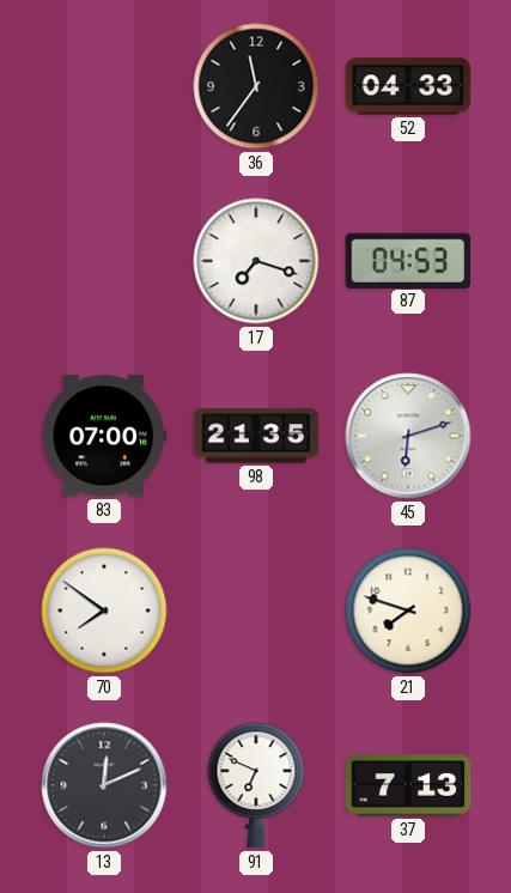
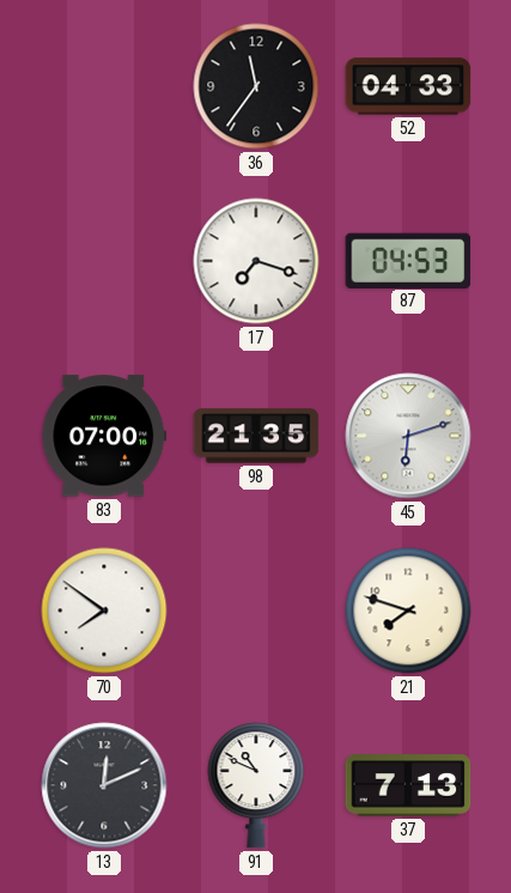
91: 6:49 -> 10:49 (256, 785)
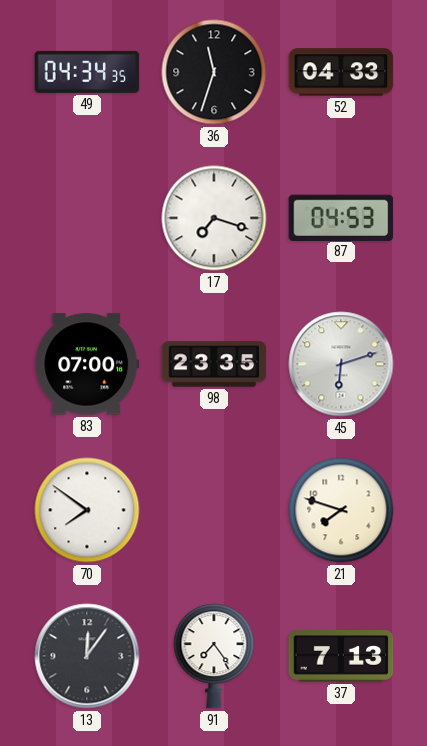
49: none -> 04:34 (87, 72)
36: 11:36 -> 11:33 (214, 72)
98: 21:35 -> 23:35 (214, 364)
13: 12:11 -> 12:06 (87, 656)
91: 10:49 -> 7:24 (214, 656)
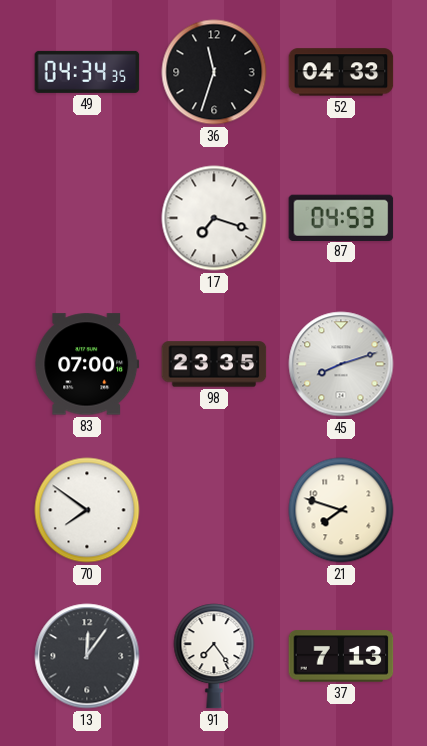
45: 6:12 -> 8:12 (341, 364)
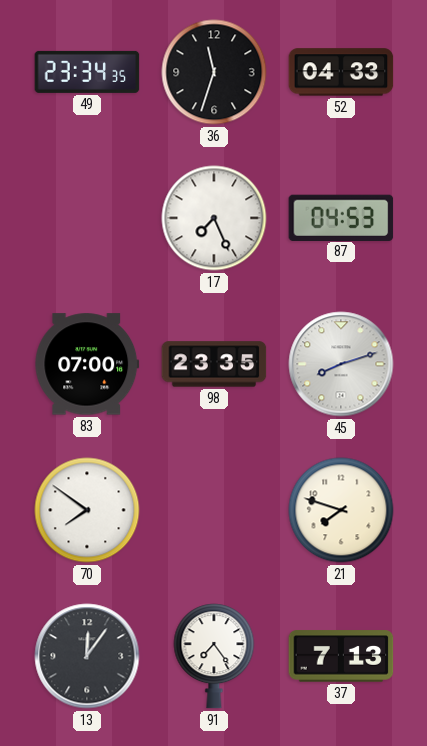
49: 04:34 -> 23:34 (87, 72)
17: 7:18 -> 7:26 (214, 218)
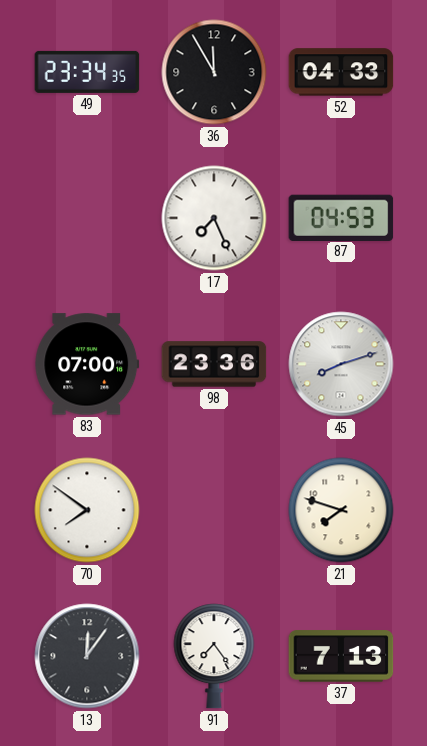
36: 11:33 -> 11:55 (214, 72)
98: 23:35 -> 23:36 (214, 364)
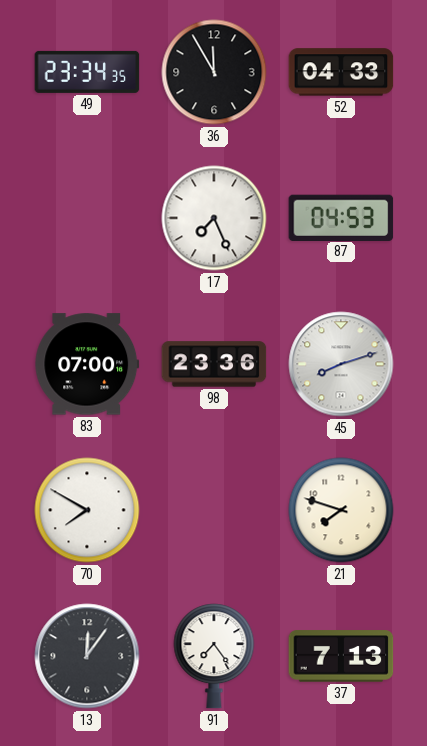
70: 7:51 -> 7:50 (87, 510)
